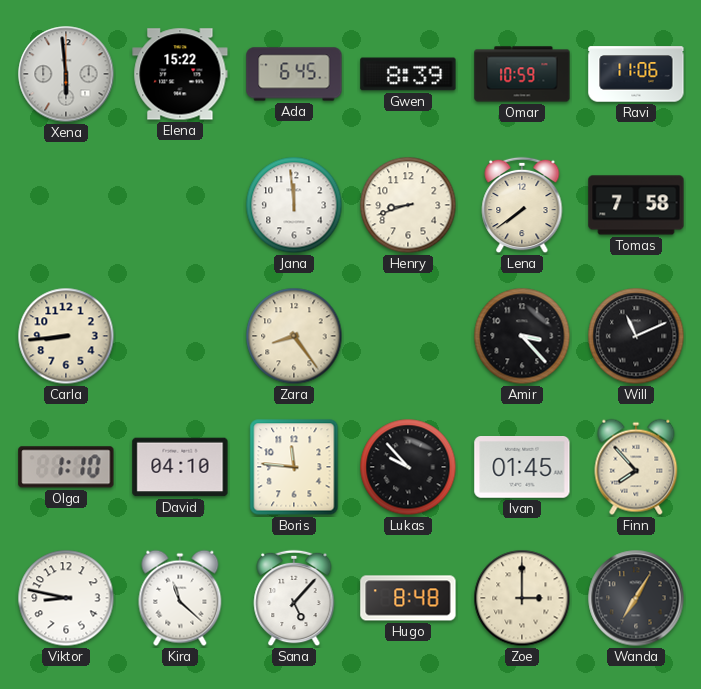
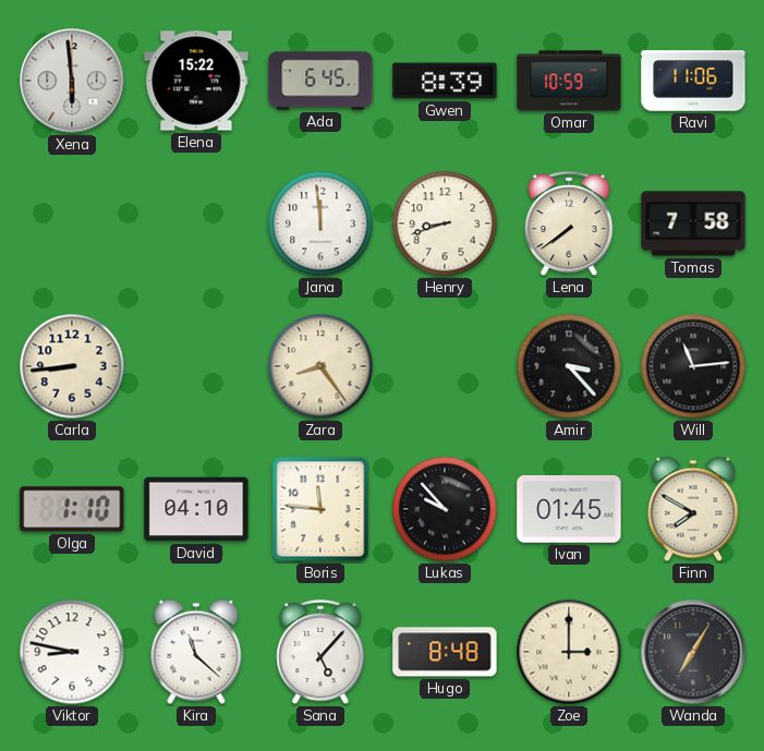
Will: 11:11 -> 11:14 (693, 366)
Finn: 7:53 -> 7:50 (693, 509)
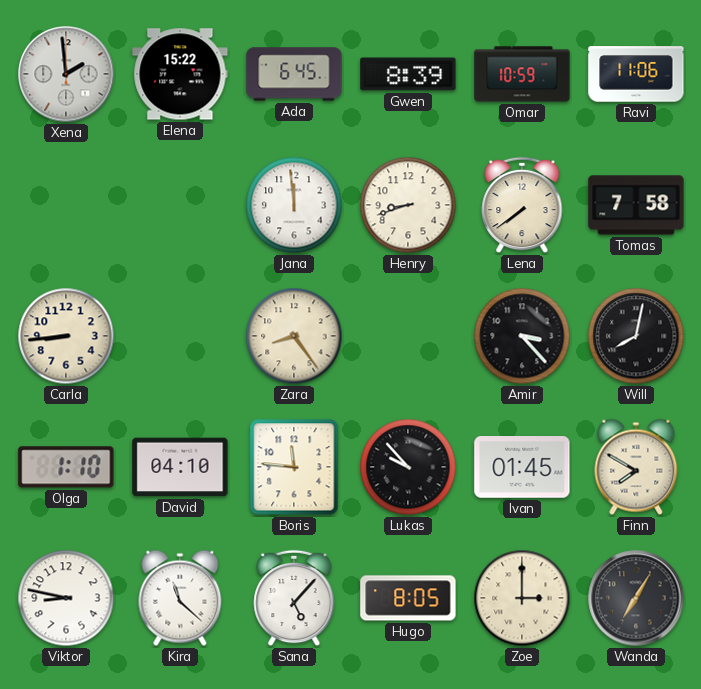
Xena: 5:59 -> 1:59 (66, 74)
Will: 11:14 -> 8:02 (636, 336)
Hugo: 8:48 -> 8:05 (408, 598)
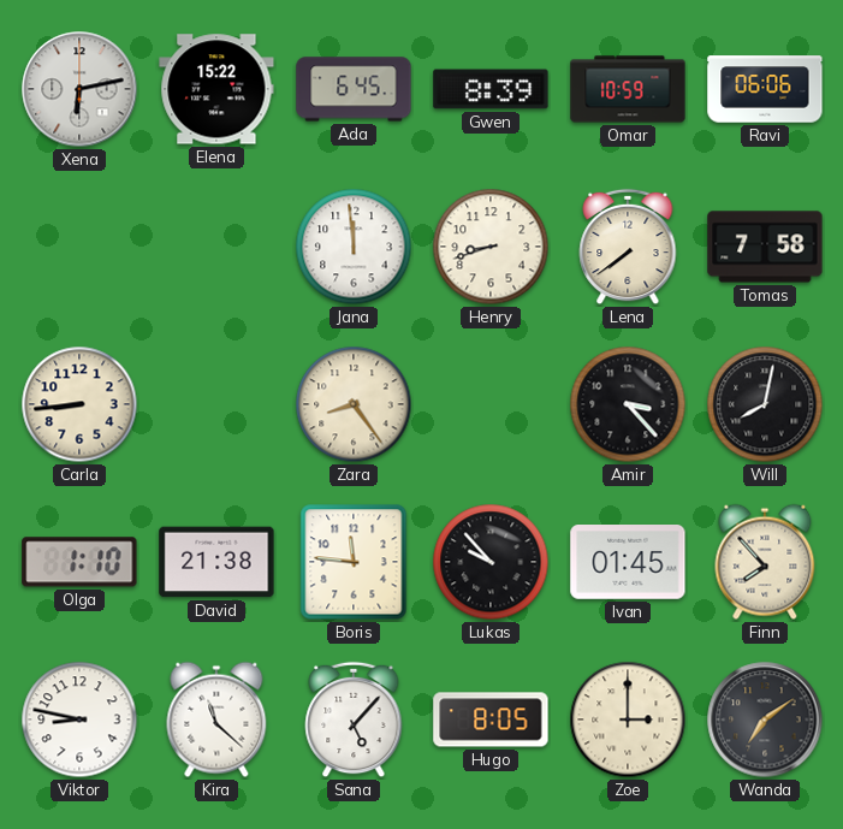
Xena: 1:59 -> 6:13 (79, 89)
Ravi: 11:06 -> 06:06 (765, 89)
David: 04:10 -> 21:38 (216, 562)
Finn: 7:50 -> 7:53 (765, 562)
Wanda: 7:05 -> 7:09 (765, 720)
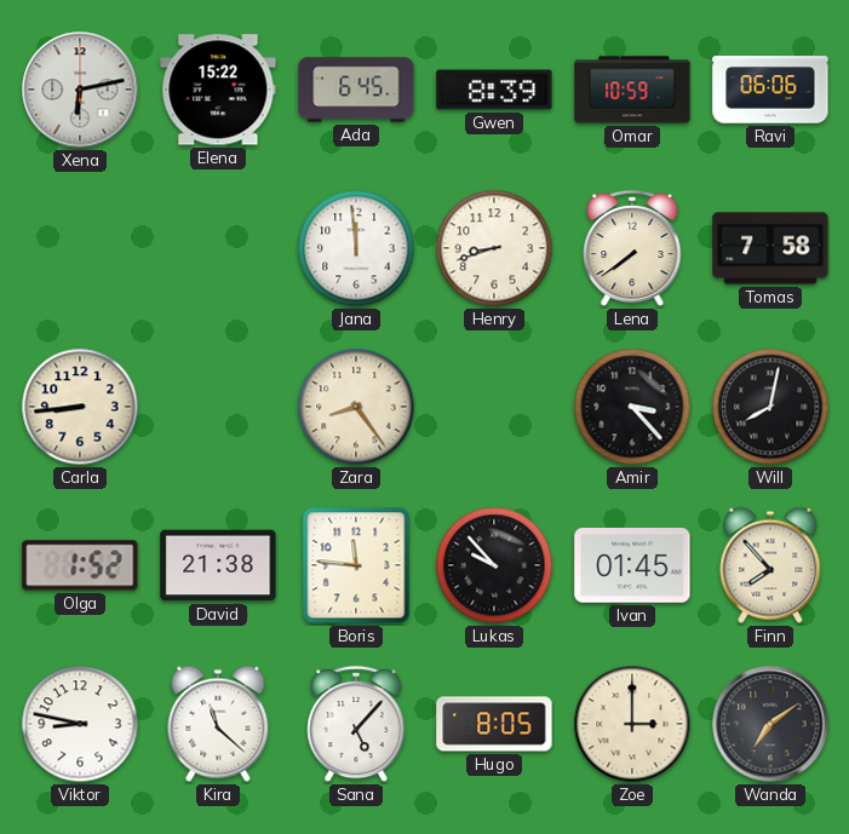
Olga: 1:10 -> 1:52 (80, 565)
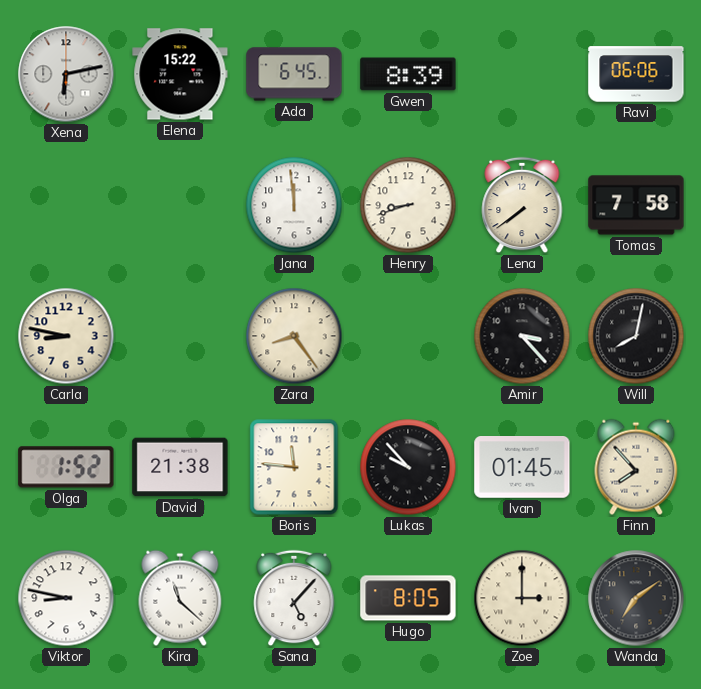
Omar: 10:59 -> none (632, 90)
Carla: 8:44 -> 8:47 (66, 336)
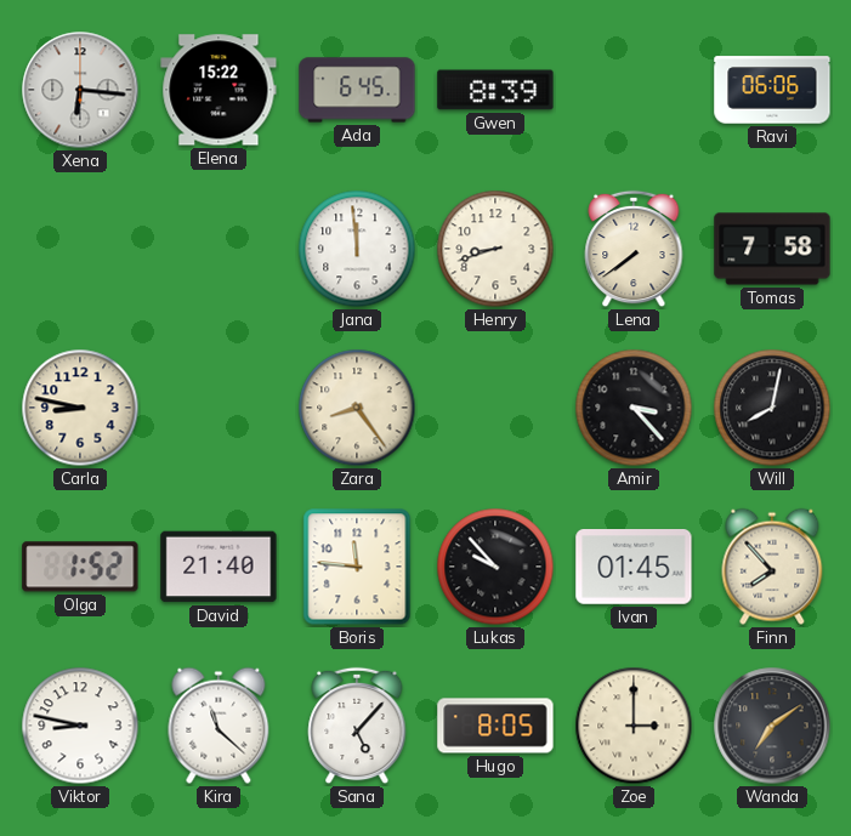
Xena: 6:13 -> 6:16 (80, 90)
David: 21:38 -> 21:40 (219, 567)
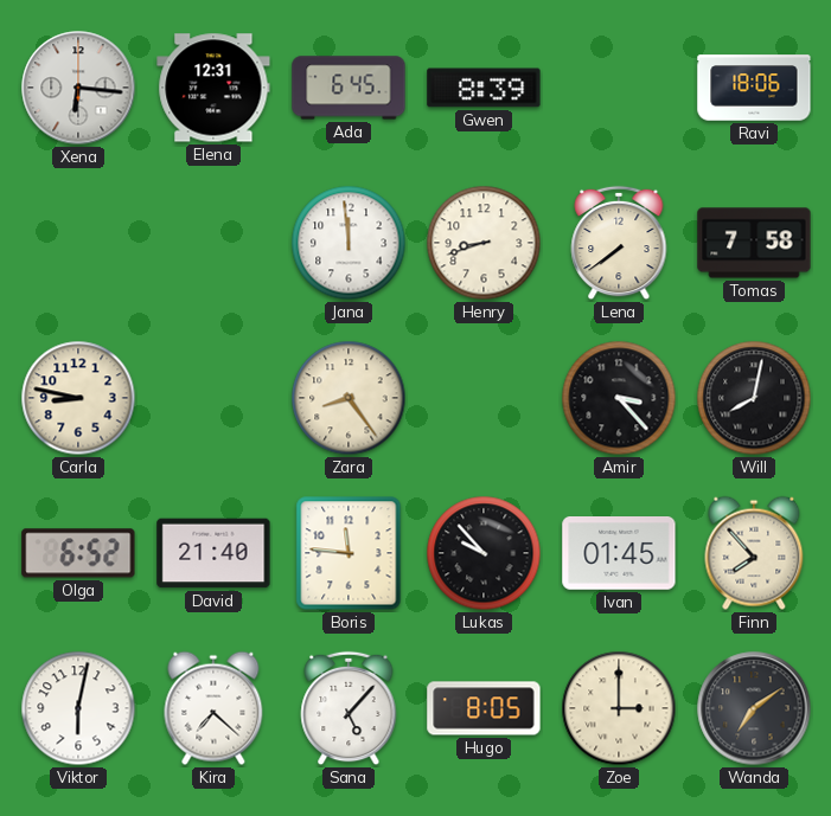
Elena: 15:22 -> 12:31 (213, 88)
Ravi: 06:06 -> 18:06 (754, 88)
Olga: 1:52 -> 6:52 (78, 553)
Viktor: 8:47 -> 6:02 (78, 708)
Kira: 11:22 -> 7:22 (213, 708)
